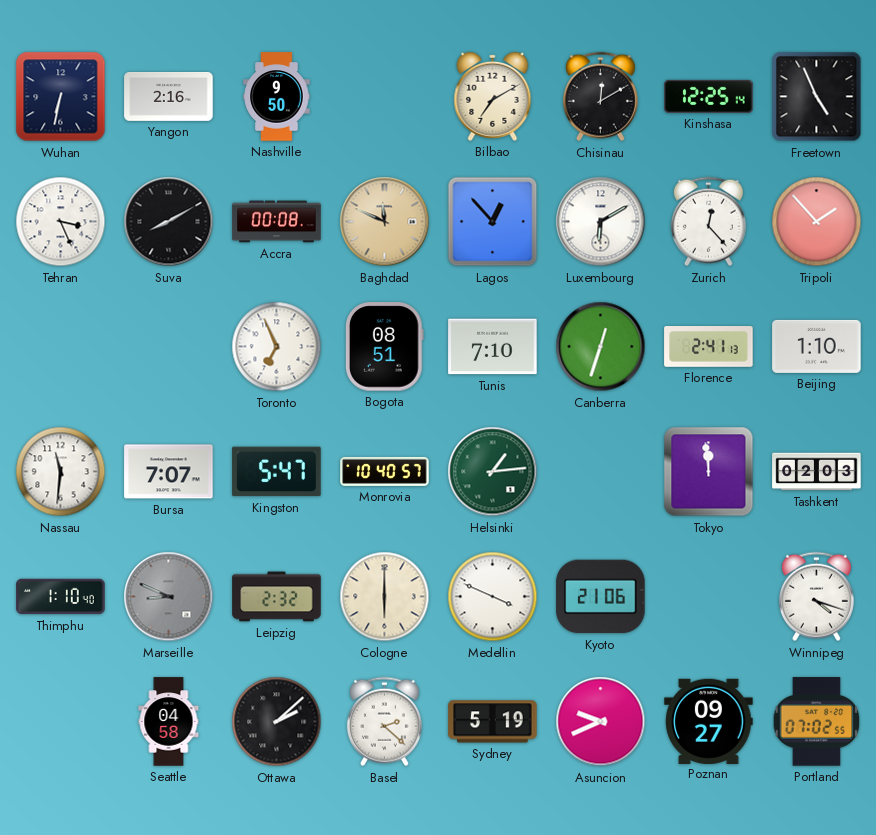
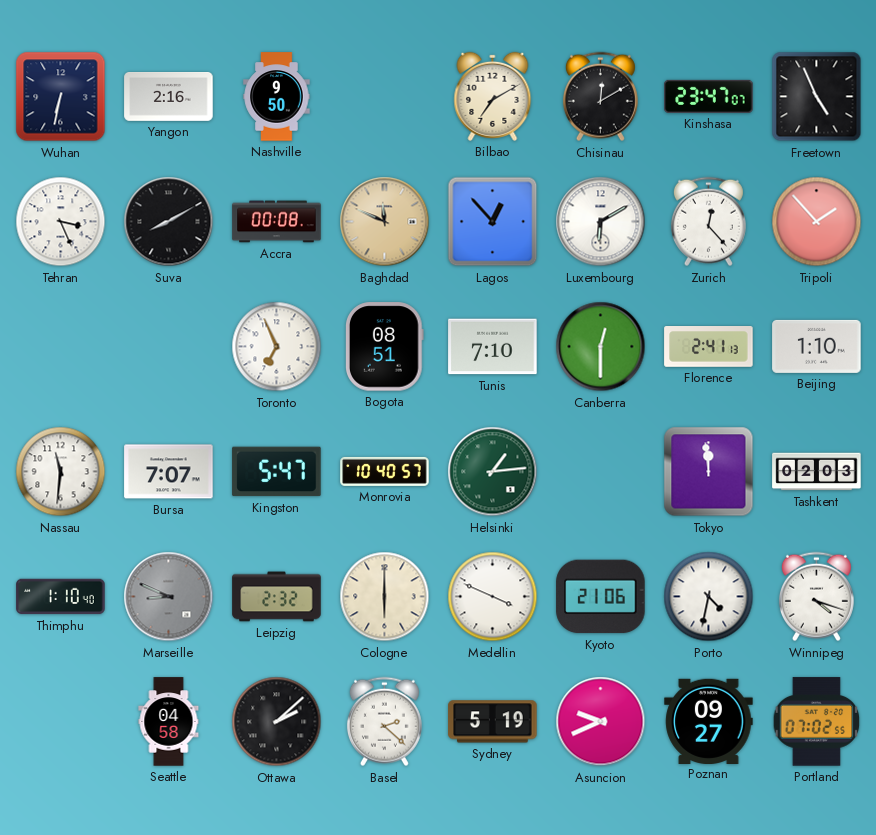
Kinshasa: 12:25 -> 23:47 (709, 96)
Canberra: 12:33 -> 12:30 (601, 347)
Porto: none -> 4:32 (709, 597)
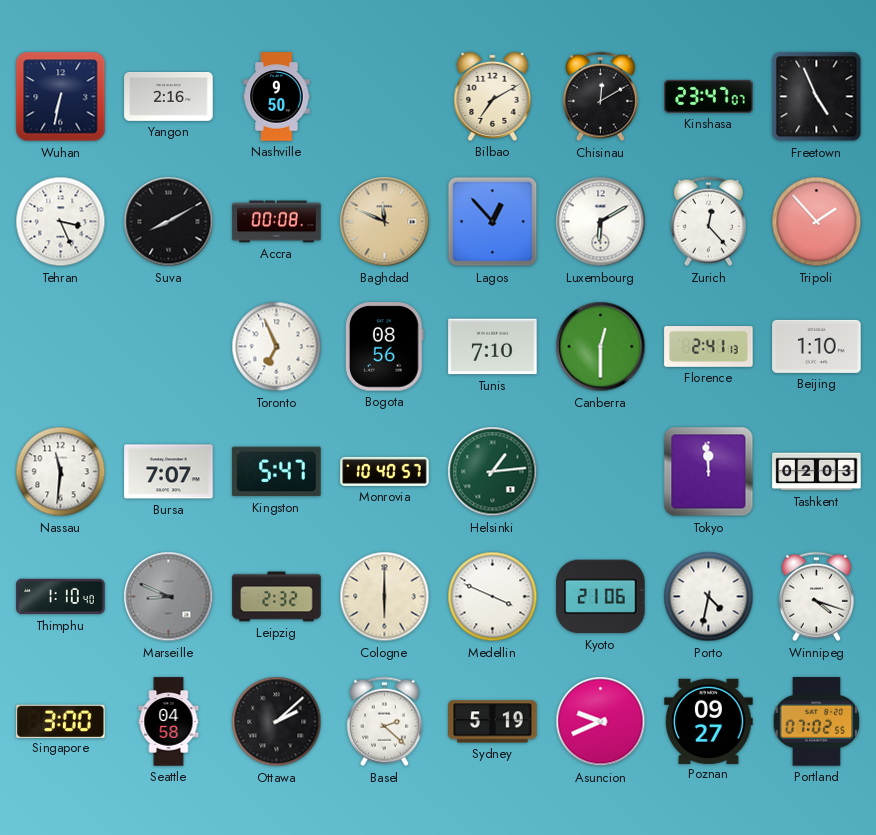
Bogota: 08:51 -> 08:56 (385, 347)
Singapore: none -> 3:00 (61, 721)
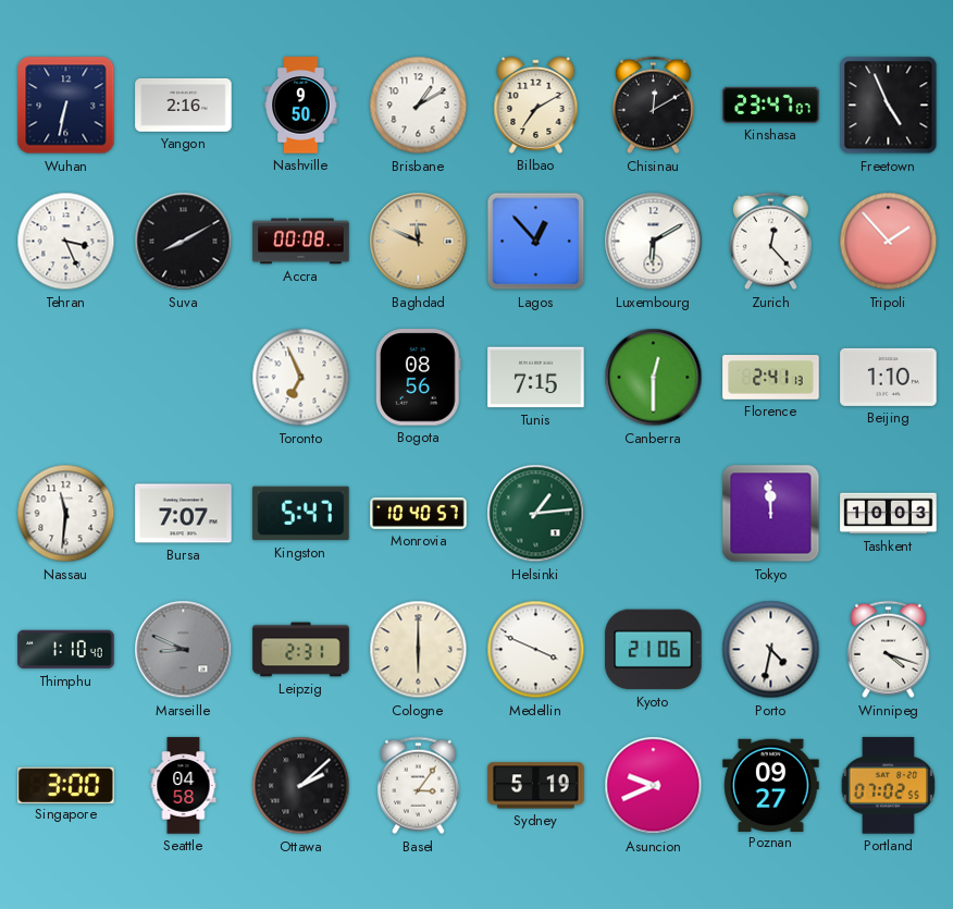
Brisbane: none -> 1:10 (419, 106)
Tunis: 7:10 -> 7:15 (536, 378)
Tashkent: 02:03 -> 10:03 (889, 514)
Leipzig: 2:32 -> 2:31 (301, 650)
Basel: 2:22 -> 3:06 (418, 786)
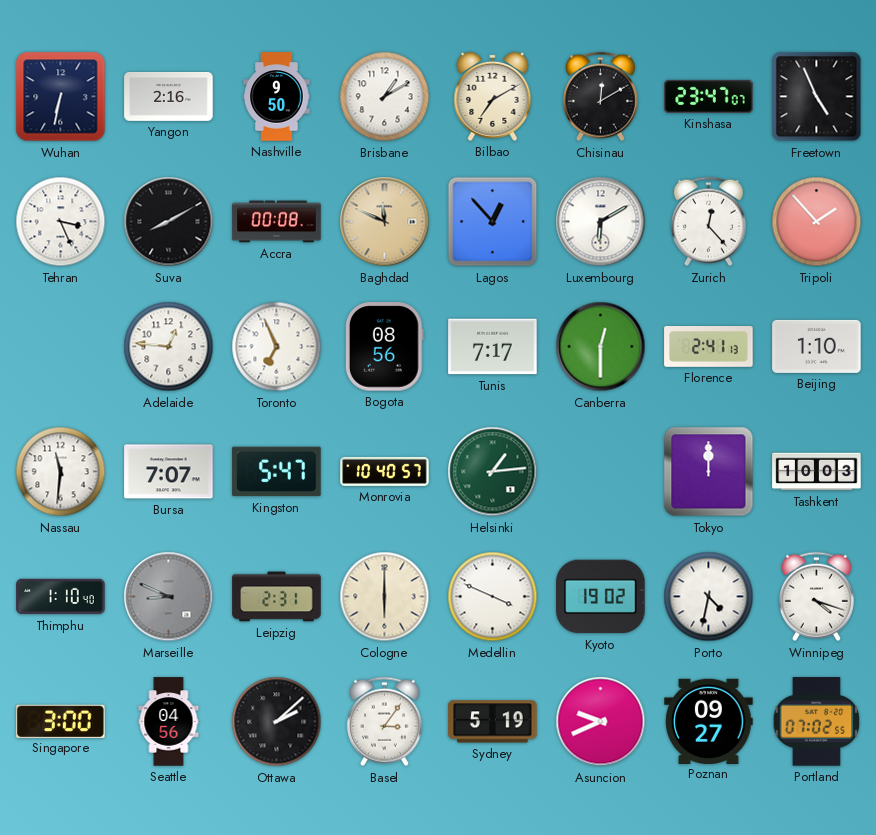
Adelaide: none -> 12:46 (169, 347)
Tunis: 7:15 -> 7:17 (493, 347)
Tokyo: 11:59 -> 12:00 (709, 472)
Kyoto: 21:06 -> 19:02 (601, 597)
Seattle: 04:58 -> 04:56 (169, 722)
